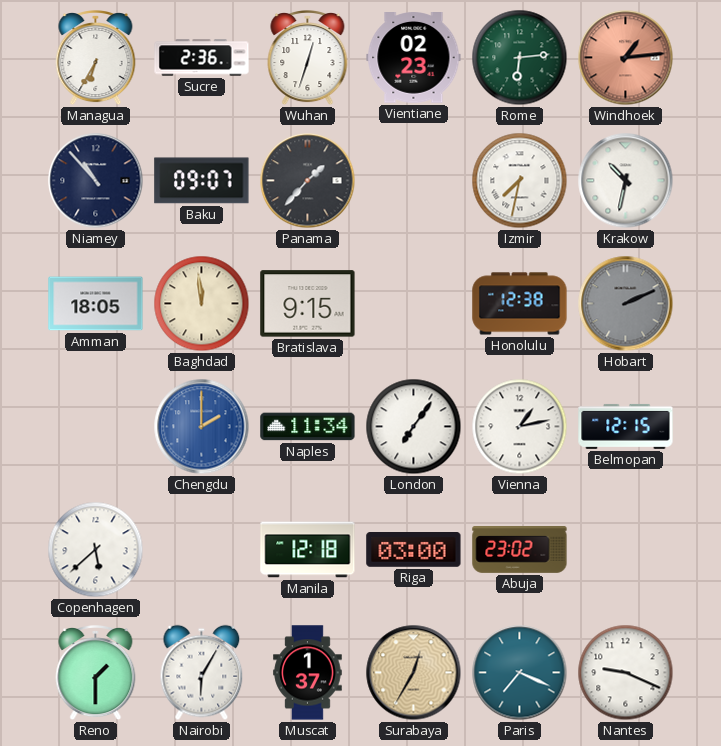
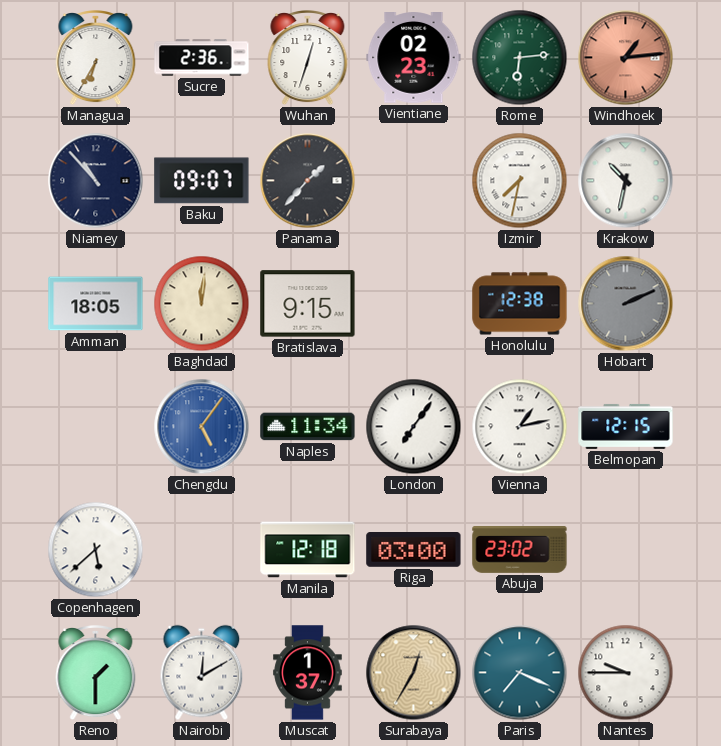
Baghdad: 11:59 -> 12:01 (202, 304)
Chengdu: 2:00 -> 5:06 (202, 427)
Nairobi: 6:05 -> 12:10 (202, 673)
Nantes: 9:19 -> 9:45 (626, 673)
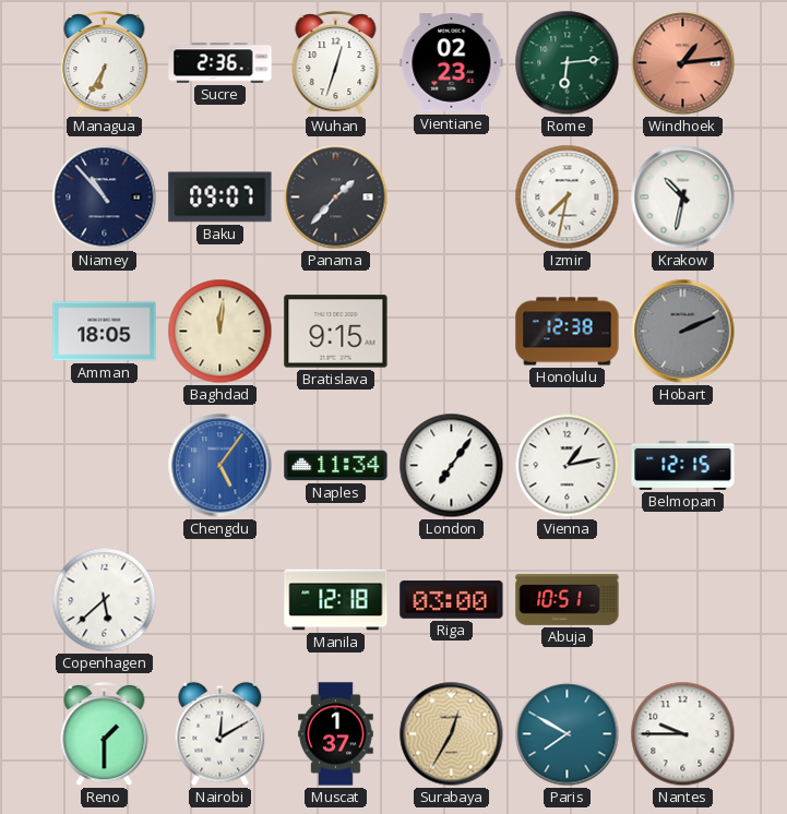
Abuja: 23:02 -> 10:51 (568, 600)
Paris: 7:19 -> 7:50 (568, 734)
